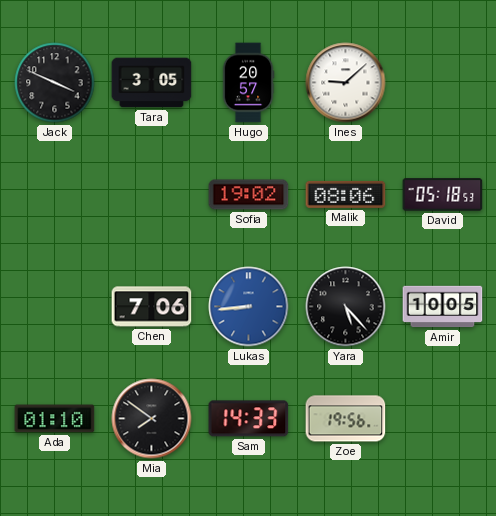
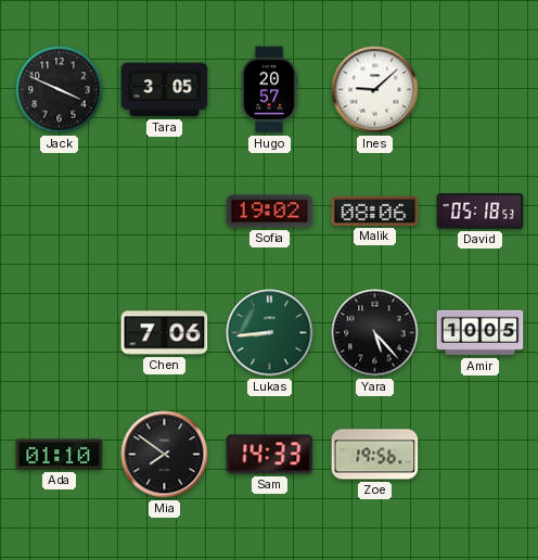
Lukas dial: blue -> green (270, 333)
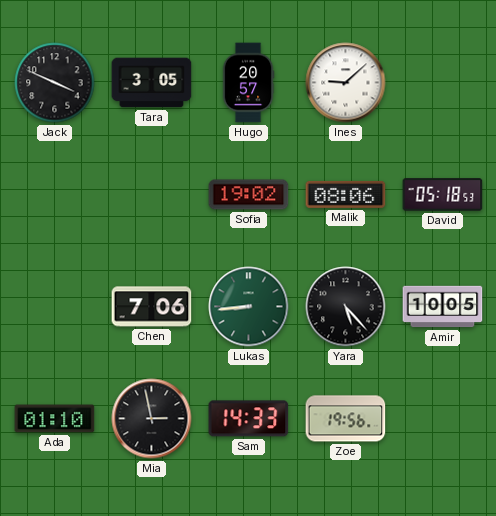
Mia: 7:51 -> 2:58 (152, 419)
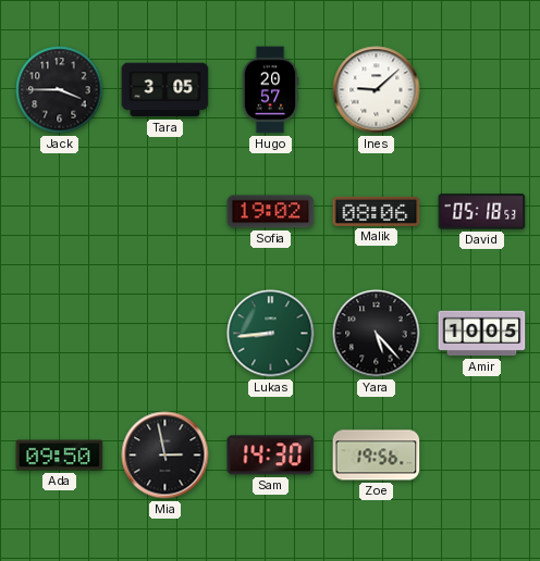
Jack: 3:49 -> 3:45 (60, 90)
Chen: 7:06 -> none (152, 307)
Ada: 01:10 -> 09:50 (60, 456)
Sam: 14:33 -> 14:30 (271, 456)
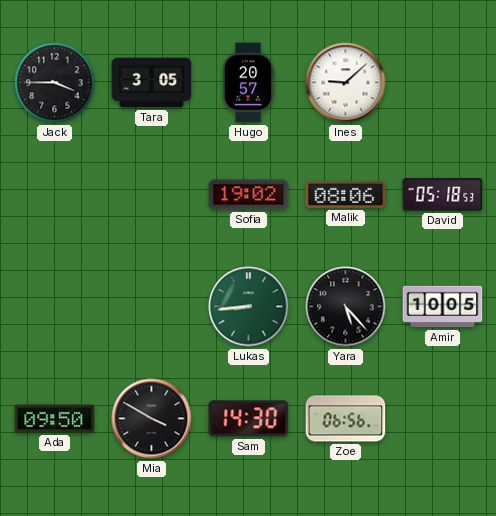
Mia: 2:58 -> 3:50 (152, 419)
Zoe: 19:56 -> 06:56 (346, 419)
